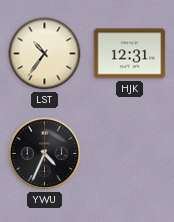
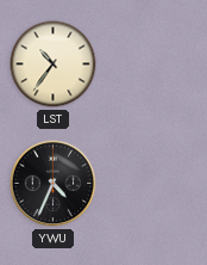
HJK: 12:31 -> none (130, 54)
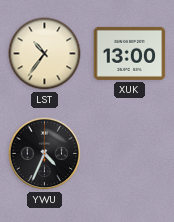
XUK: none -> 13:00 (130, 53)
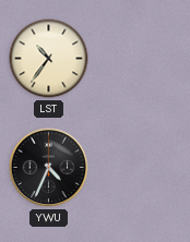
XUK: 13:00 -> none (130, 53)
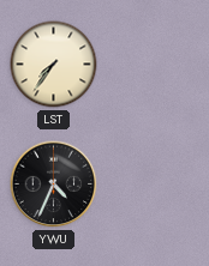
LST: 10:36 -> 7:36 (54, 65)
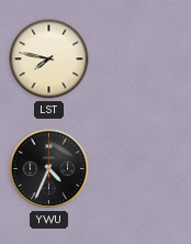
LST: 7:36 -> 7:47 (49, 59)
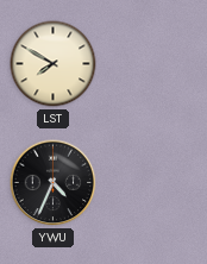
LST: 7:47 -> 7:50 (54, 64)
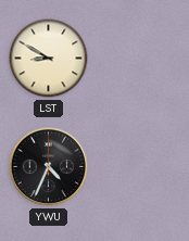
LST: 7:50 -> 8:50 (49, 59)
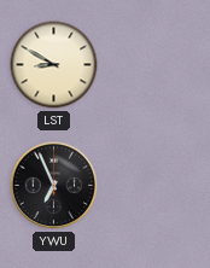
YWU: 4:34 -> 6:56 (54, 186)
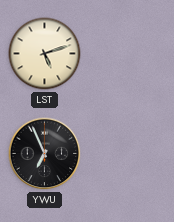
LST: 8:50 -> 5:12 (45, 54)
